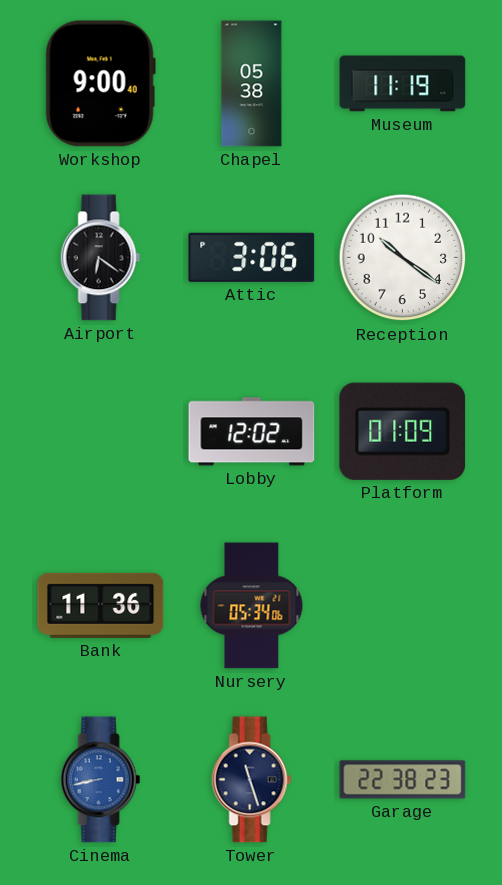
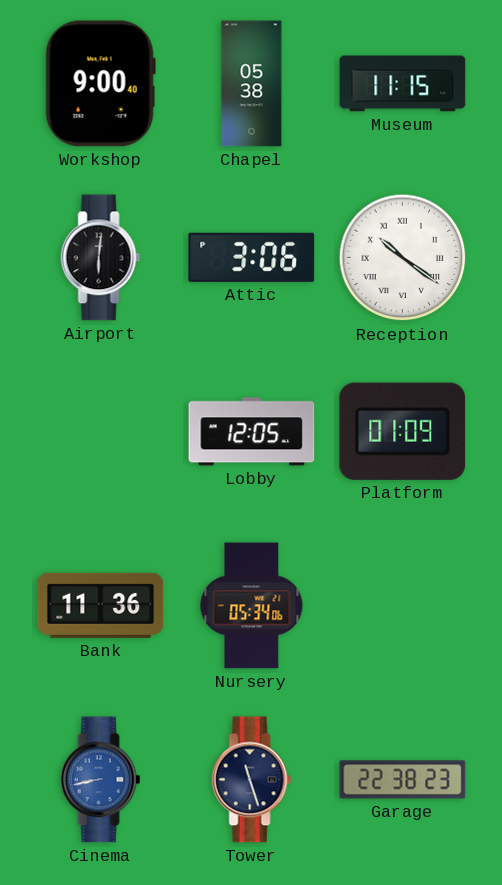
Museum: 11:19 -> 11:15 (403, 84)
Airport: 6:21 -> 6:01 (101, 258)
Reception numerals: Arabic -> Roman (403, 258)
Lobby: 12:02 -> 12:05 (252, 432)
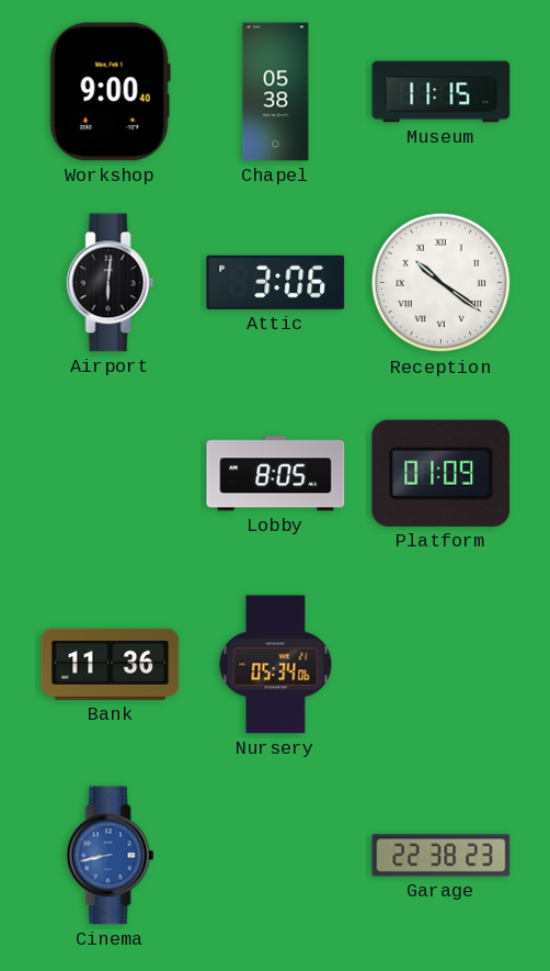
Lobby: 12:05 -> 8:05 (276, 474)
Tower: 11:27 -> none (252, 780)
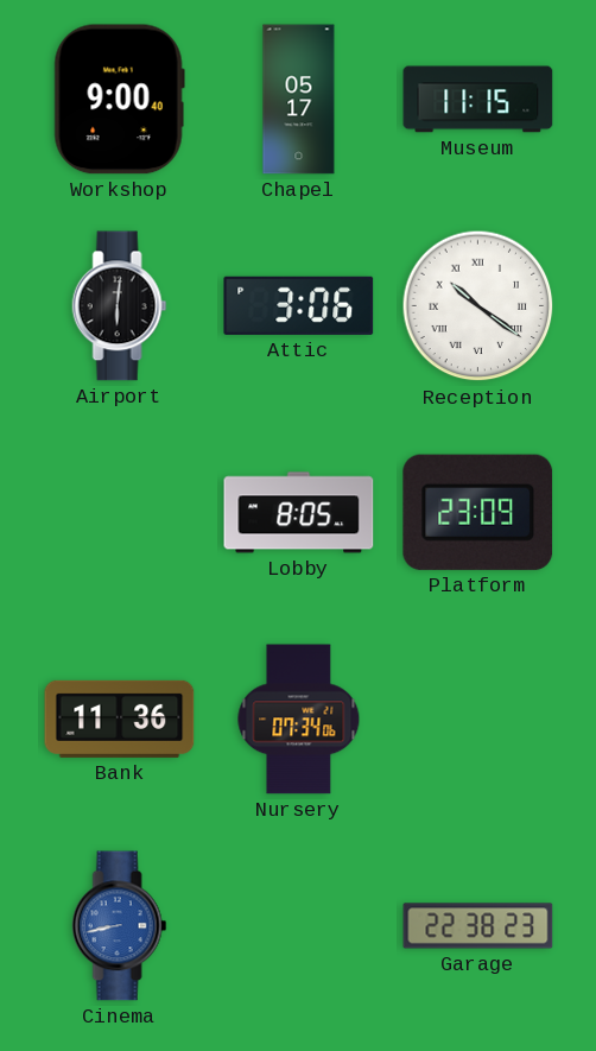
Chapel: 05:38 -> 05:17 (299, 100)
Platform: 01:09 -> 23:09 (478, 512)
Nursery: 05:34 -> 07:34 (299, 720)
